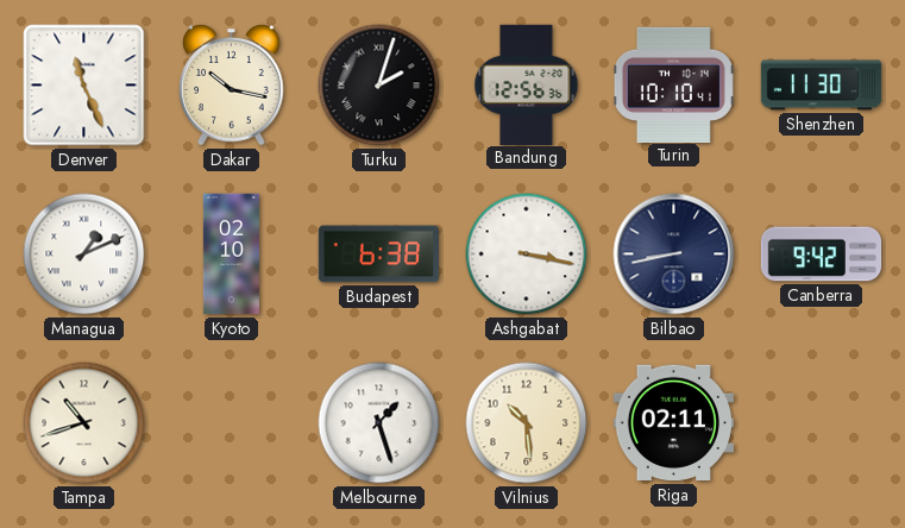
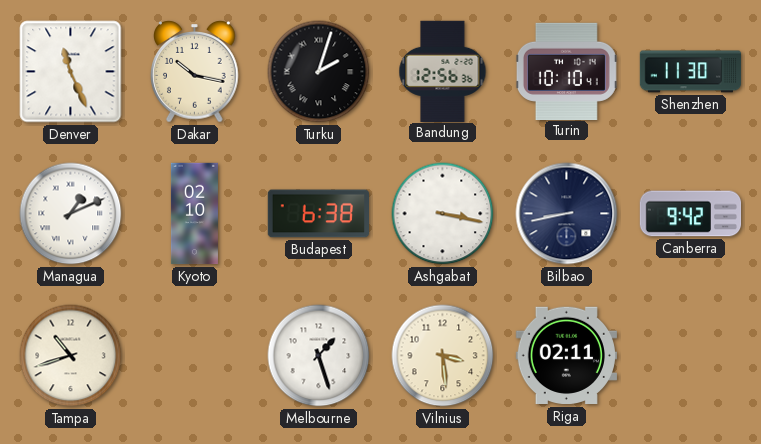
Vilnius: 10:29 -> 3:29 (443, 356)
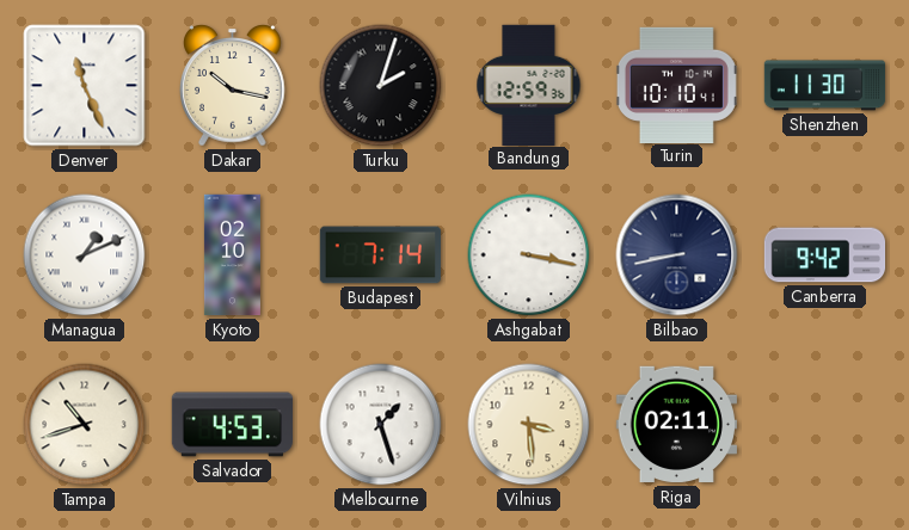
Bandung: 12:56 -> 12:59 (529, 85)
Budapest: 6:38 -> 7:14 (380, 255)
Salvador: none -> 4:53 (232, 425)
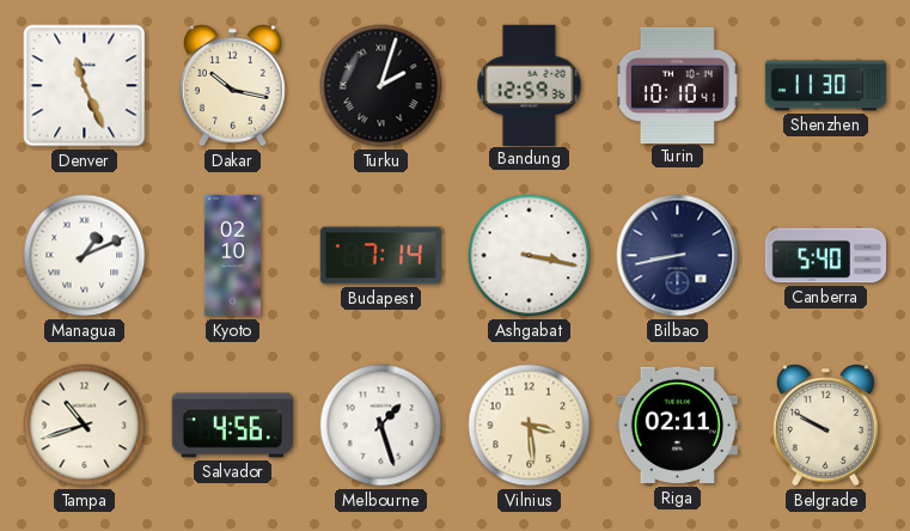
Canberra: 9:42 -> 5:40 (826, 256)
Salvador: 4:53 -> 4:56 (232, 426)
Belgrade: none -> 9:50 (826, 426)
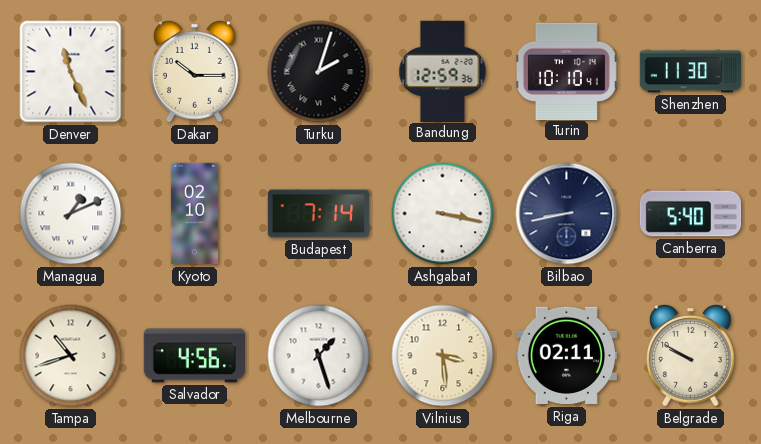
Dakar: 10:17 -> 10:15 (195, 72)
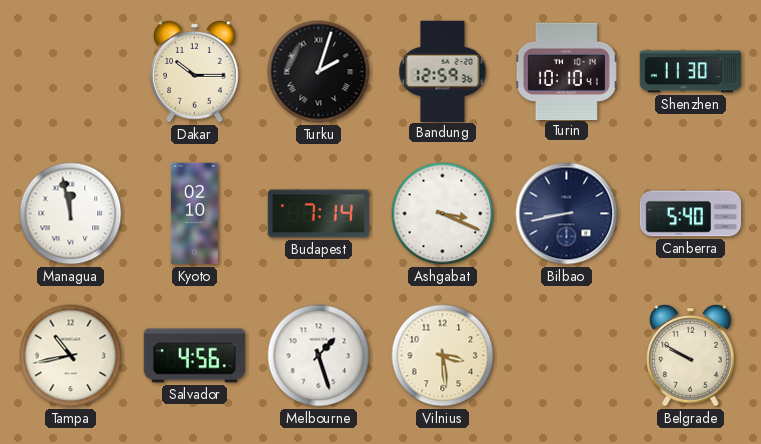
Denver: 11:26 -> none (71, 72)
Managua: 1:11 -> 11:58 (71, 214)
Ashgabat: 3:17 -> 3:19 (443, 214)
Tampa: 10:42 -> 10:43 (71, 356)
Riga: 02:11 -> none (566, 356)
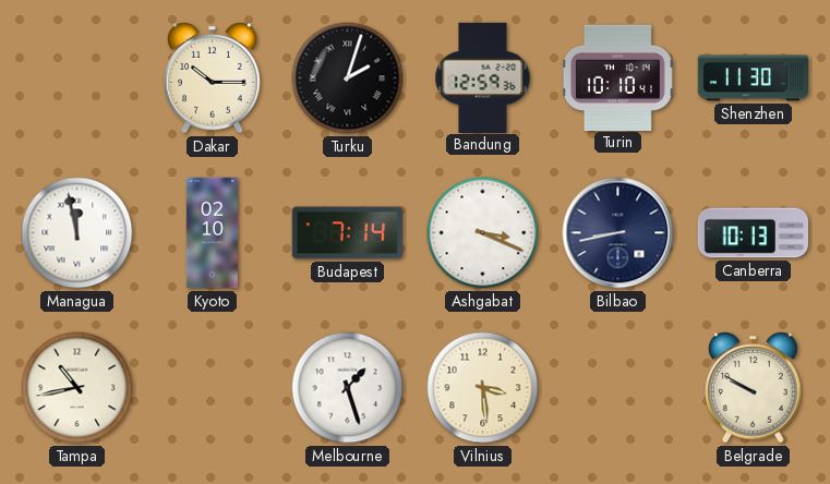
Canberra: 5:40 -> 10:13 (754, 233)
Salvador: 4:56 -> none (194, 356)
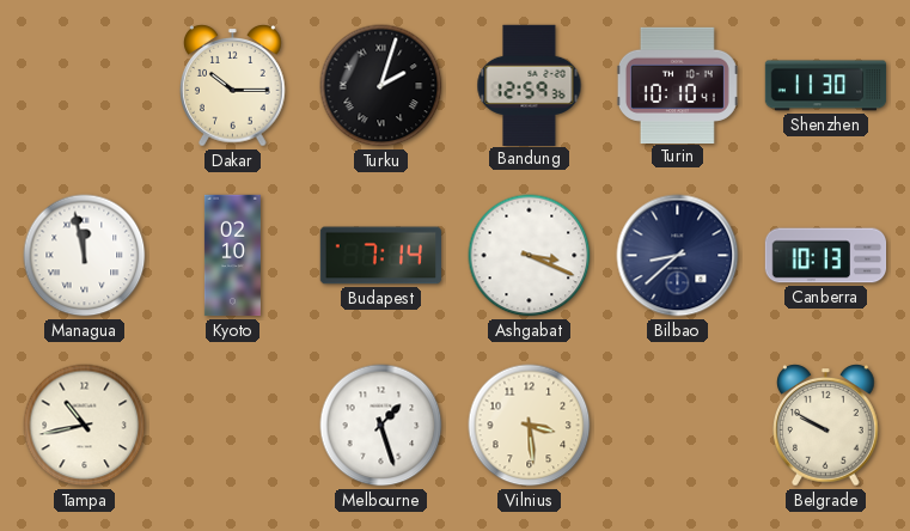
Bilbao: 8:43 -> 8:38 (678, 256)
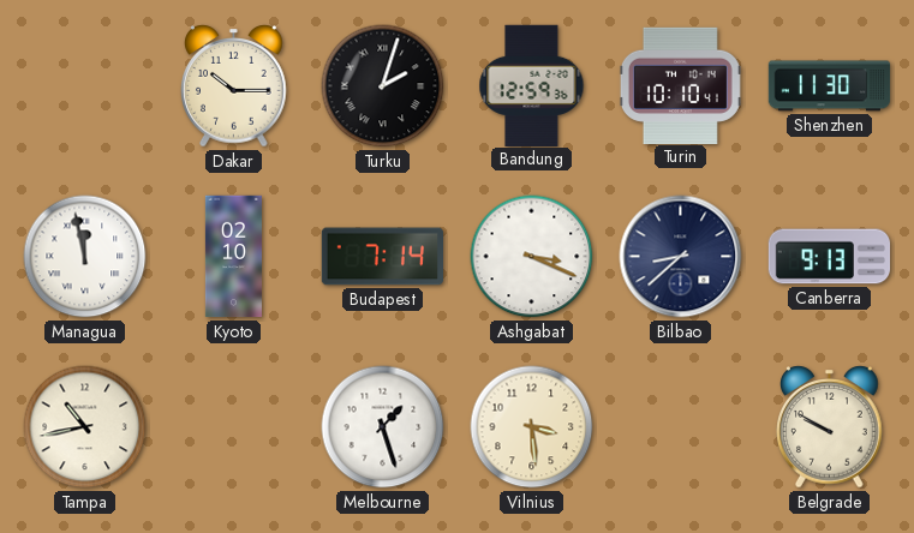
Canberra: 10:13 -> 9:13 (830, 257)
